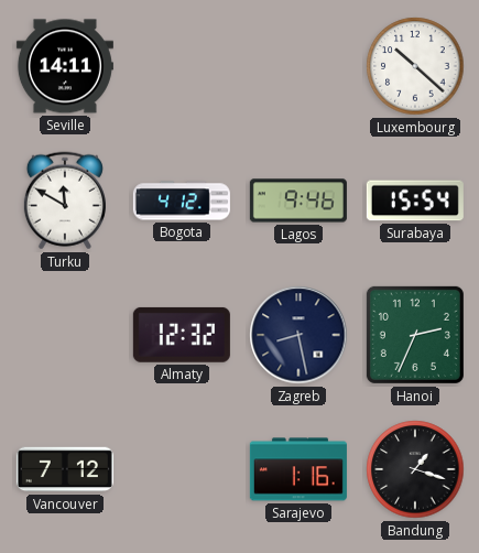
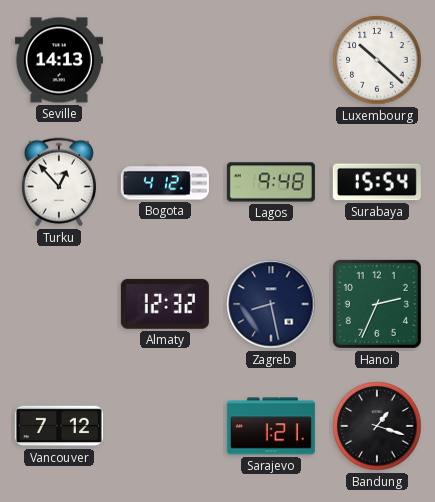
Seville: 14:11 -> 14:13 (59, 60)
Turku: 11:50 -> 12:53 (59, 182)
Lagos: 9:46 -> 9:48 (271, 182)
Sarajevo: 1:16 -> 1:21 (271, 426)
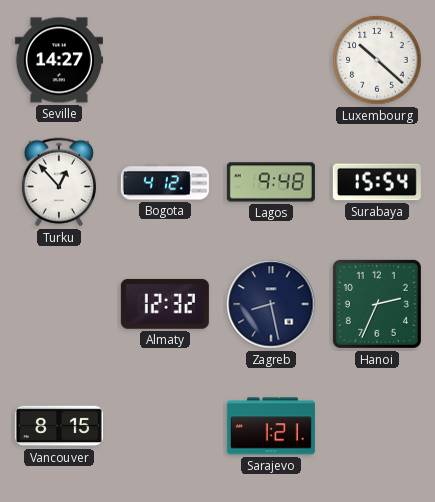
Seville: 14:13 -> 14:27 (59, 60)
Vancouver: 7:12 -> 8:15 (59, 426)
Bandung: 1:18 -> none (377, 426)
